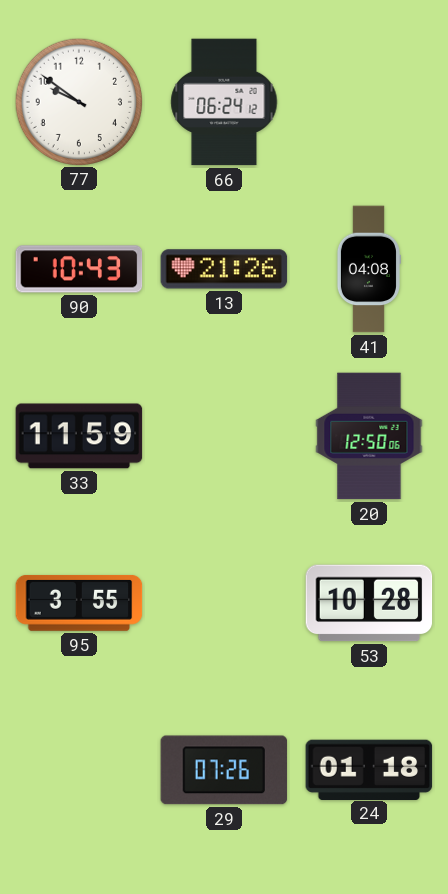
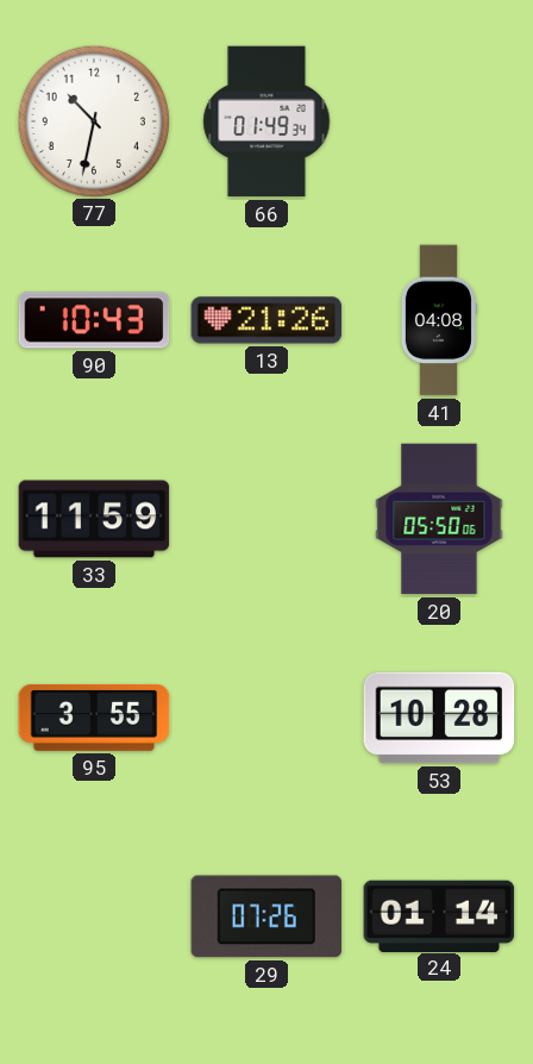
77: 9:51 -> 10:32 (93, 120)
66: 06:24 -> 01:49 (266, 121)
20: 12:50 -> 05:50 (439, 519)
24: 01:18 -> 01:14 (439, 915)
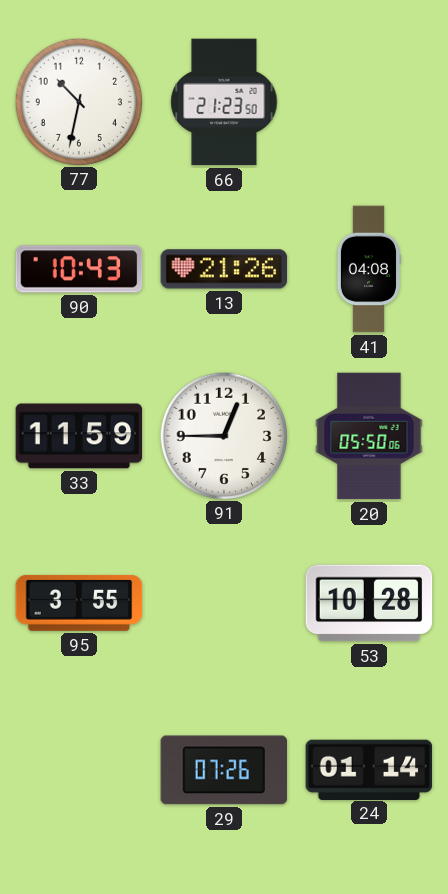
66: 01:49 -> 21:23 (224, 102)
91: none -> 12:45 (223, 435)
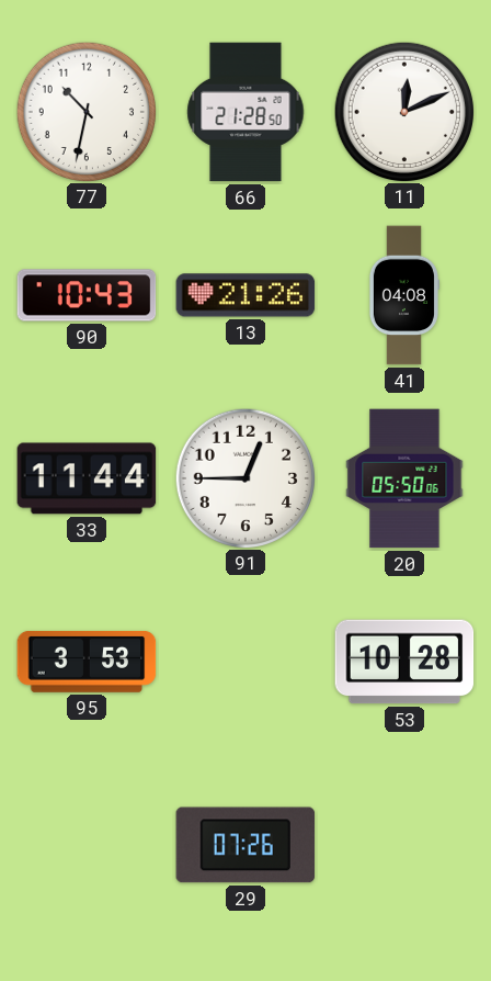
66: 21:23 -> 21:28 (245, 112)
11: none -> 12:11 (403, 111)
33: 11:59 -> 11:44 (87, 478)
95: 3:55 -> 3:53 (87, 662)
24: 01:14 -> none (369, 769)
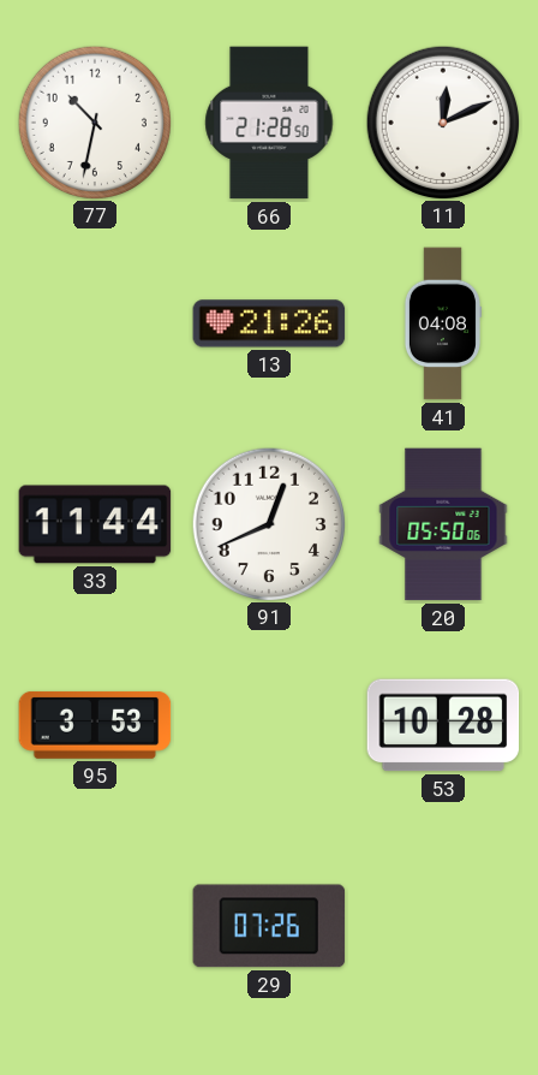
90: 10:43 -> none (87, 295)
91: 12:45 -> 12:41 (268, 523)
